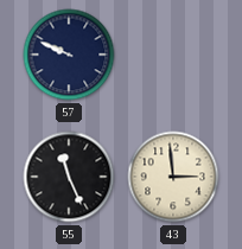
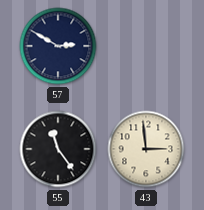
57: 9:49 -> 2:50 (58, 46)
55: 11:26 -> 11:24 (58, 149)
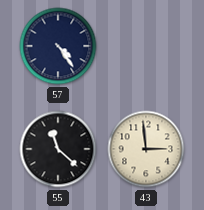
57: 2:50 -> 4:24 (58, 46)
55: 11:24 -> 11:22 (58, 149)
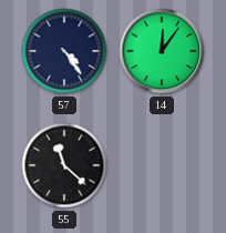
14: none -> 12:06 (162, 51)
43: 2:59 -> none (146, 149)
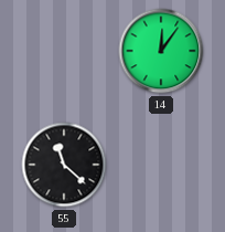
57: 4:24 -> none (64, 51)
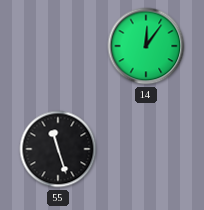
55: 11:22 -> 11:27 (58, 149)
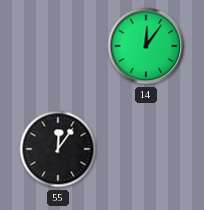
55: 11:27 -> 12:06 (58, 149)
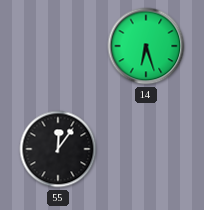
14: 12:06 -> 6:27 (146, 46)
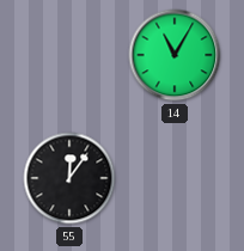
14: 6:27 -> 11:05 (175, 55)
